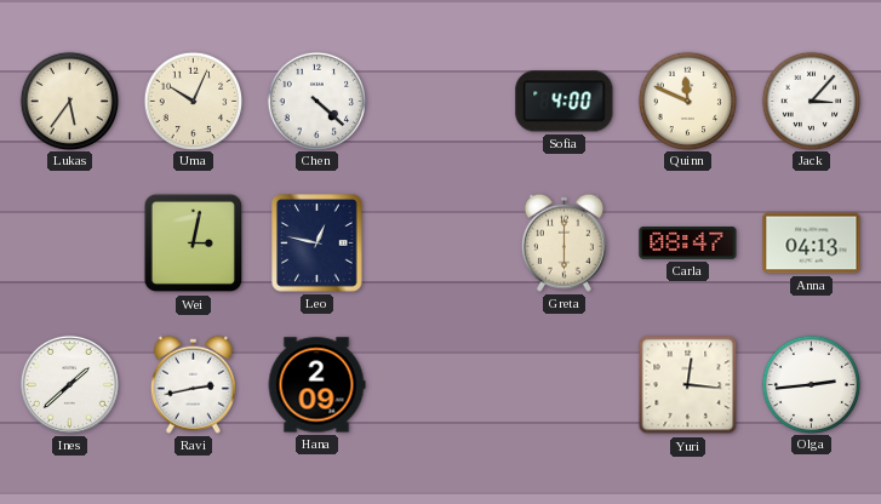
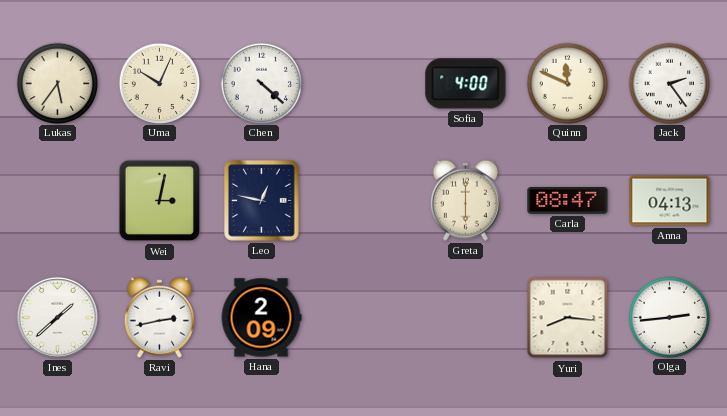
Jack: 3:07 -> 2:24 (669, 83)
Yuri: 12:16 -> 8:16 (568, 318)
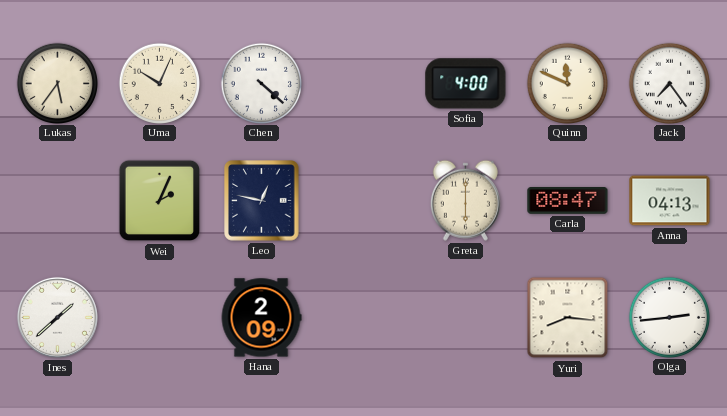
Jack: 2:24 -> 7:24 (669, 83)
Wei: 3:02 -> 2:04 (160, 201)
Ravi: 2:43 -> none (159, 317)
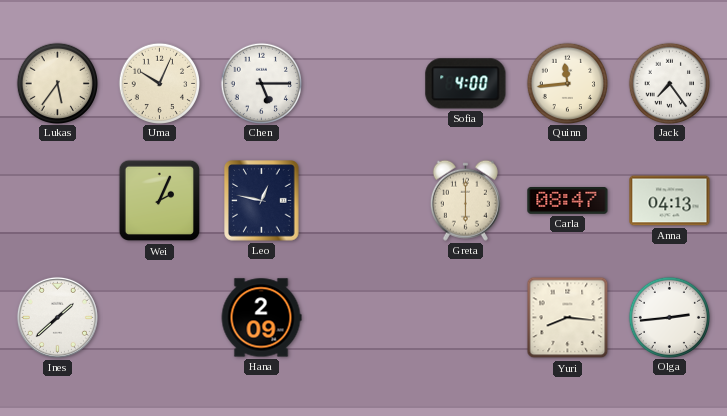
Chen: 4:22 -> 5:15 (261, 83)
Quinn: 11:49 -> 11:44 (567, 83)
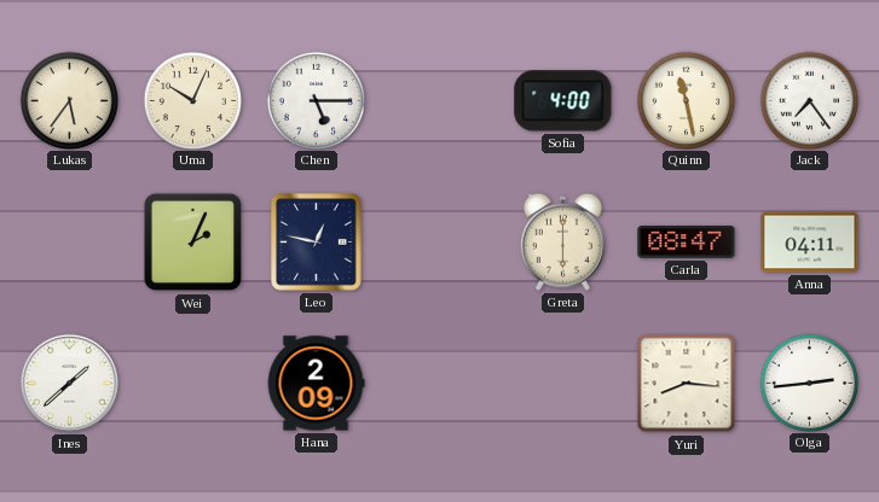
Quinn: 11:44 -> 11:28 (686, 100)
Anna: 04:13 -> 04:11 (810, 243)
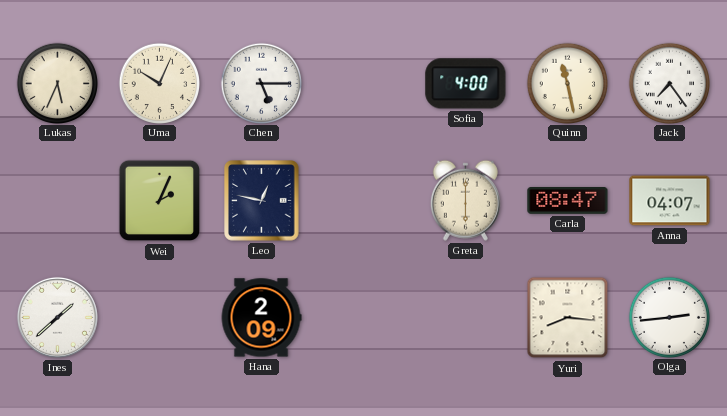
Lukas: 5:36 -> 5:34 (57, 83)
Anna: 04:11 -> 04:07 (670, 201)
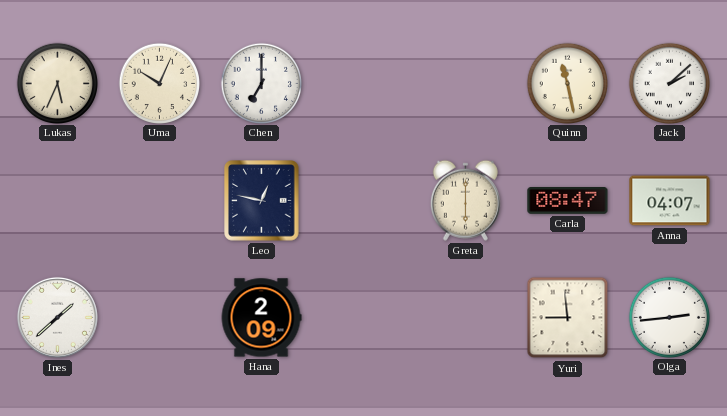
Chen: 5:15 -> 7:00 (261, 83)
Sofia: 4:00 -> none (466, 84)
Jack: 7:24 -> 2:08 (669, 83)
Wei: 2:04 -> none (160, 201)
Yuri: 8:16 -> 8:59 (568, 318)
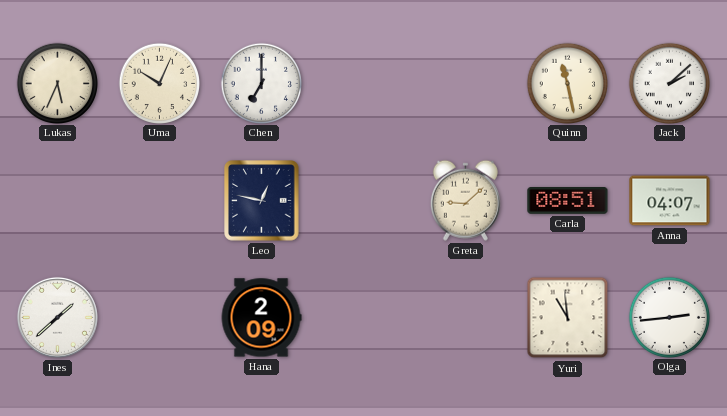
Greta: 6:00 -> 9:08 (465, 200)
Carla: 08:47 -> 08:51 (568, 201)
Yuri: 8:59 -> 10:59 (568, 318)
